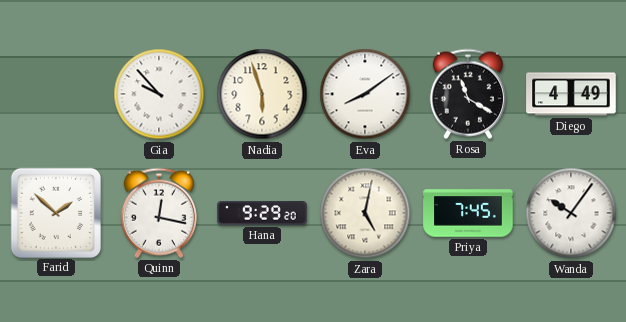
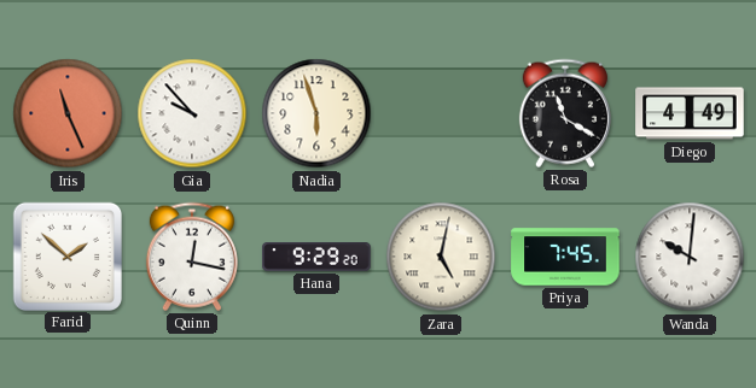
Iris: none -> 11:26 (68, 113)
Eva: 8:09 -> none (365, 94)
Wanda: 10:06 -> 10:01 (690, 257)
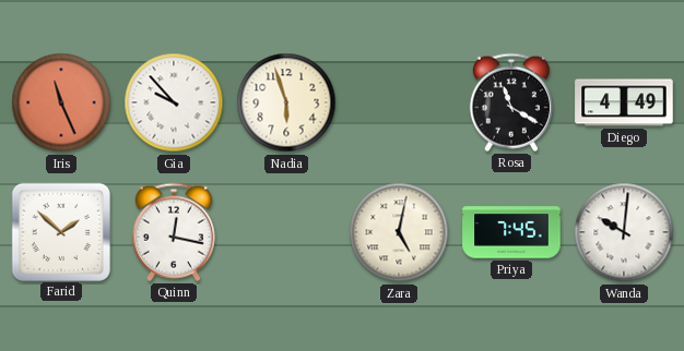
Hana: 9:29 -> none (316, 258)
